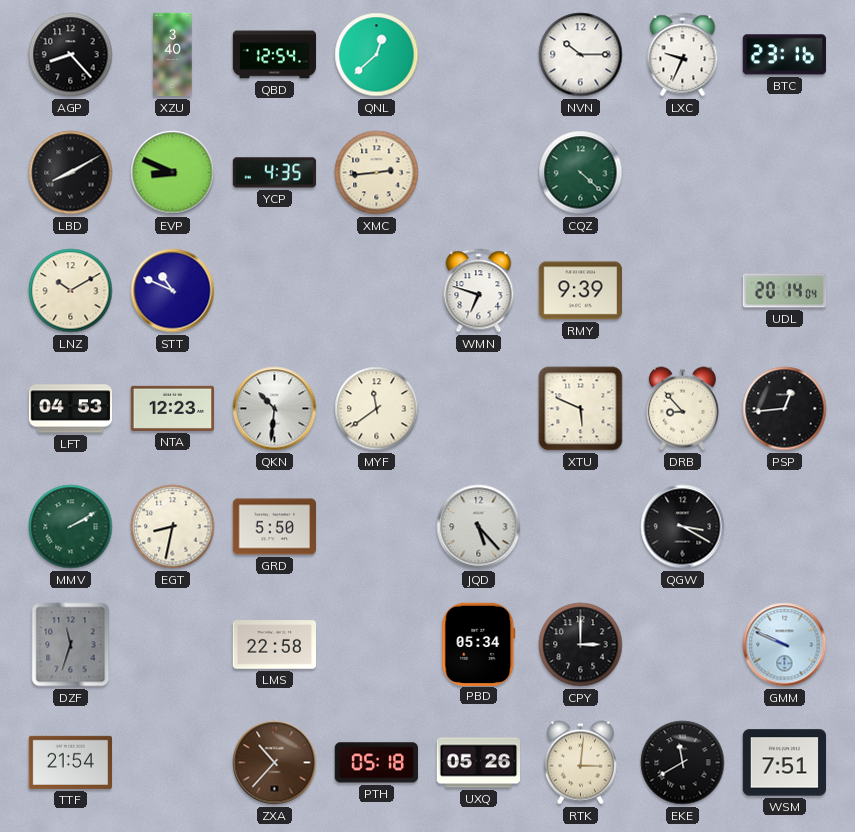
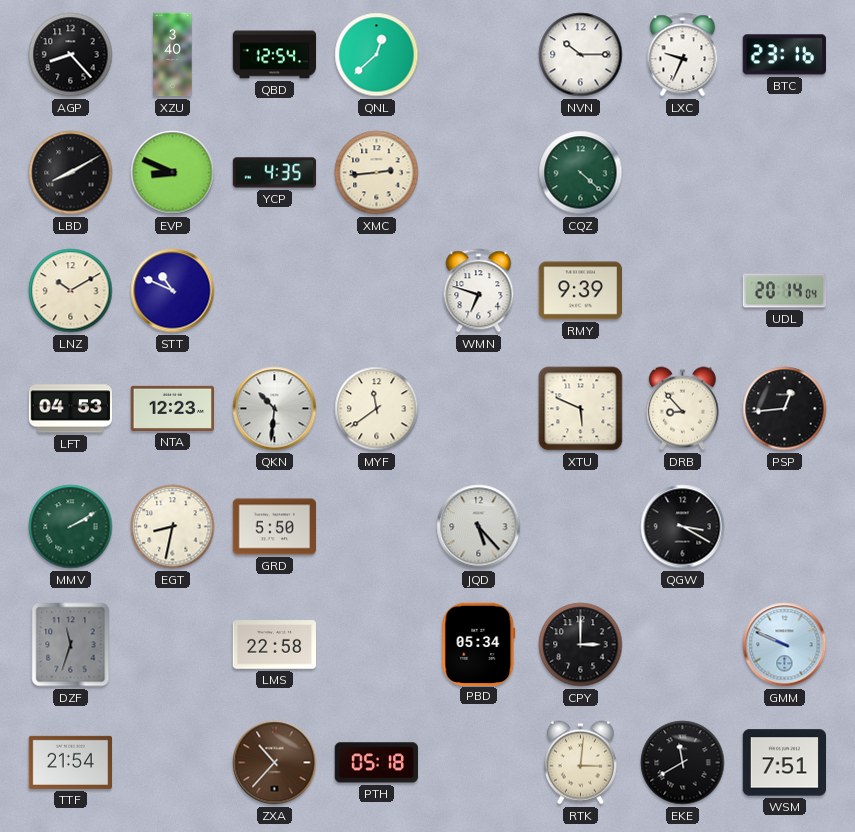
UXQ: 05:26 -> none (479, 763)
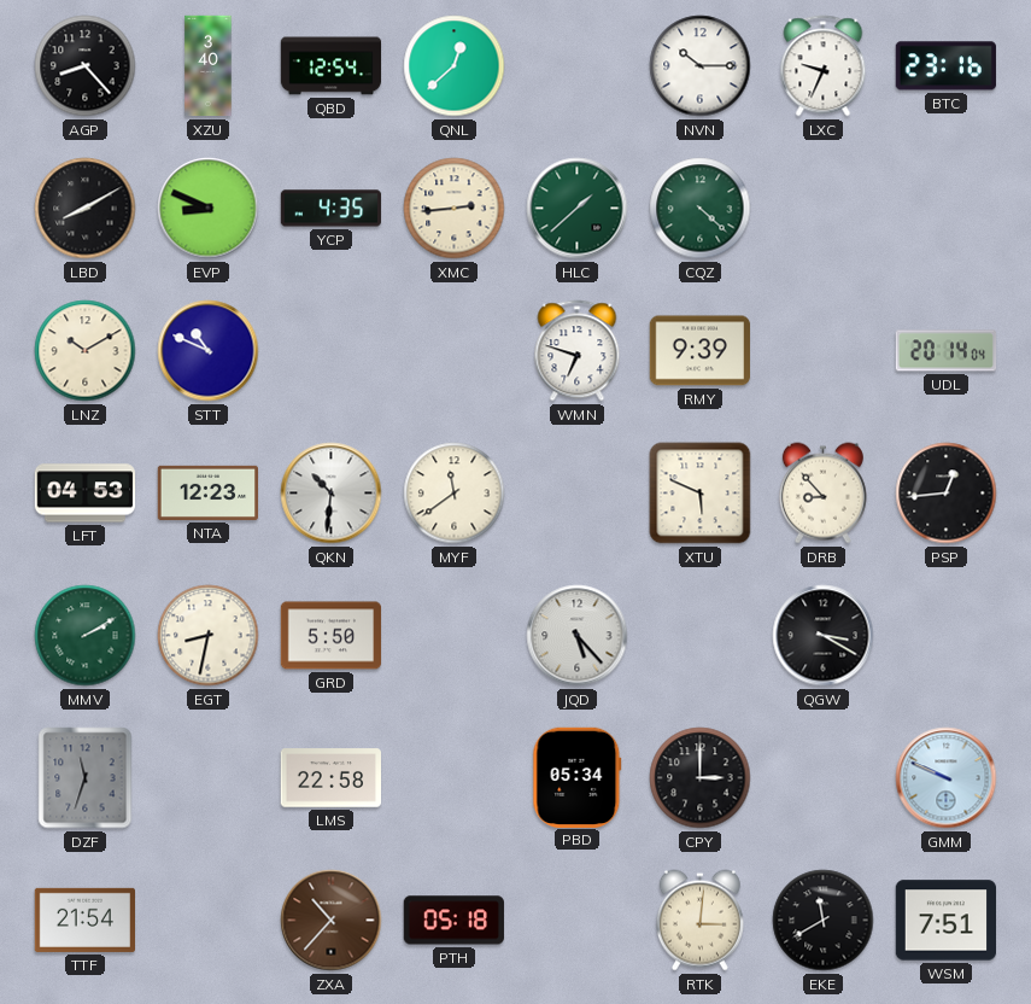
HLC: none -> 1:38 (578, 209)
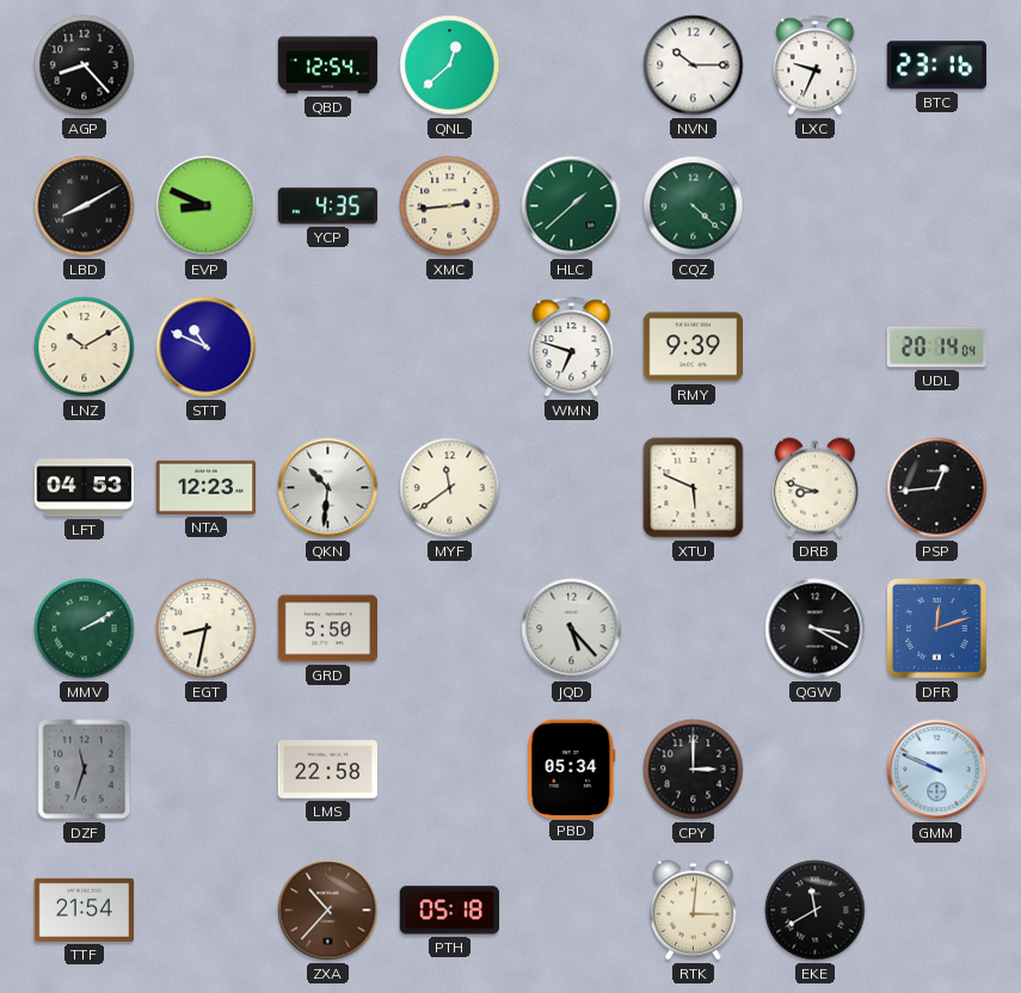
XZU: 3:40 -> none (209, 66)
DRB: 8:53 -> 8:48 (814, 488)
DFR: none -> 12:12 (937, 629)
WSM: 7:51 -> none (945, 921)
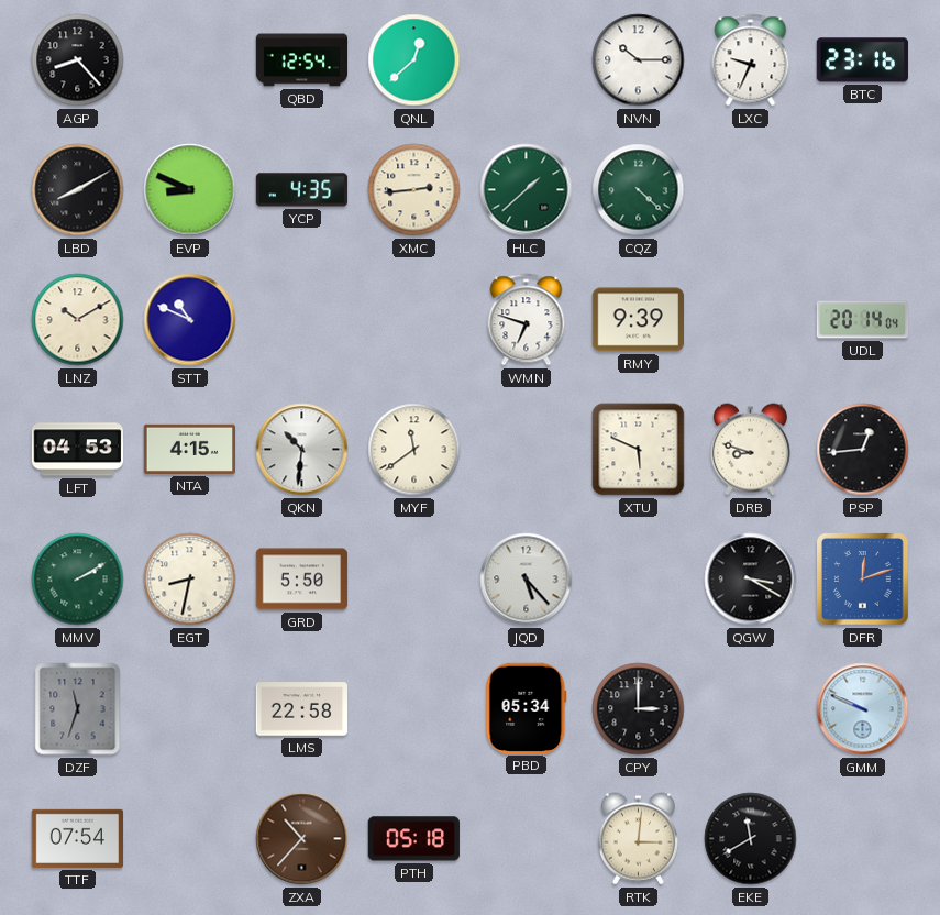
NTA: 12:23 -> 4:15 (190, 449)
TTF: 21:54 -> 07:54 (78, 838)
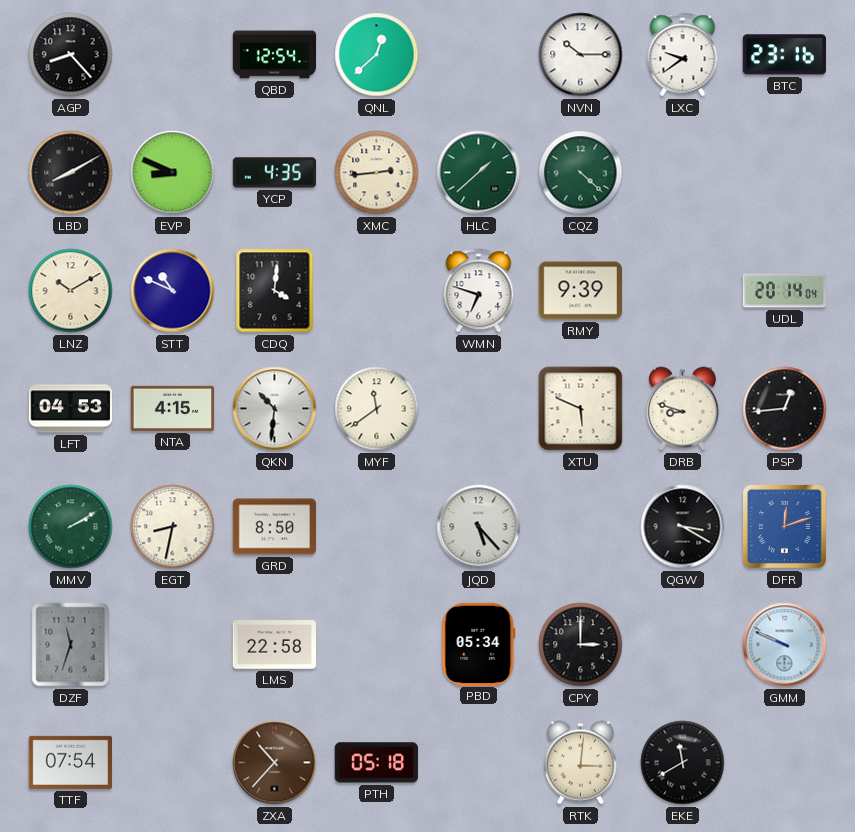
LXC: 9:34 -> 9:39 (683, 55)
CDQ: none -> 4:01 (275, 291)
GRD: 5:50 -> 8:50 (275, 527)
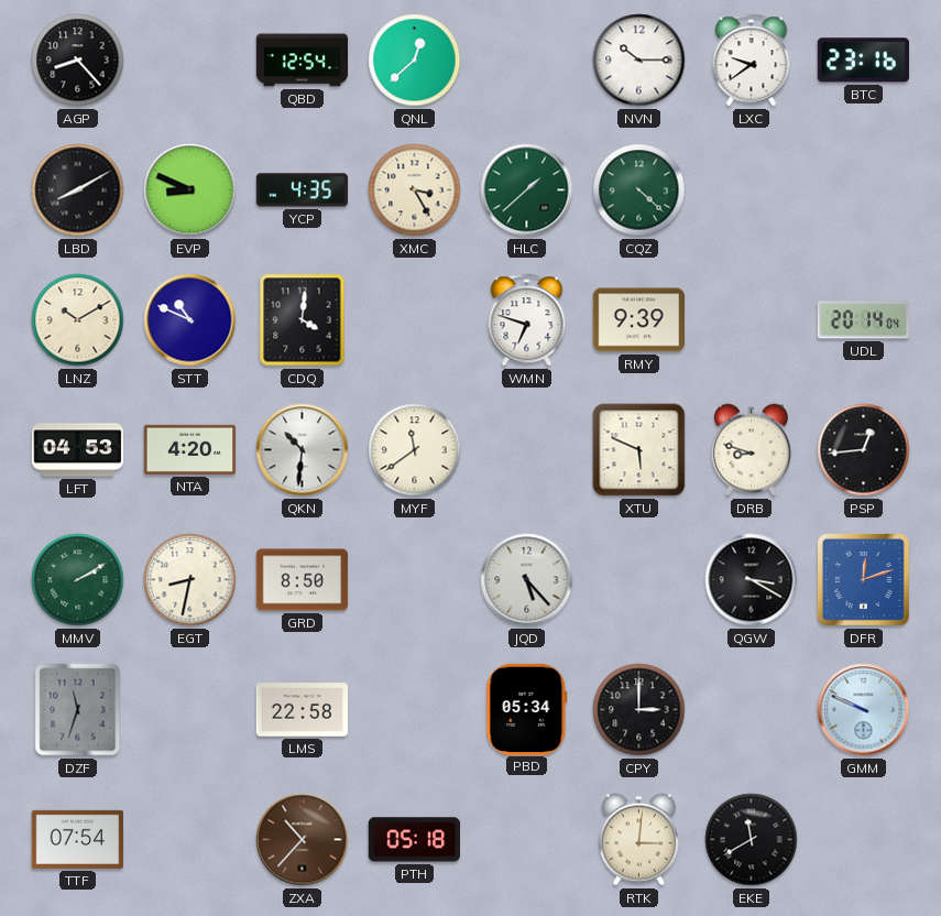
XMC: 2:44 -> 3:25 (415, 190)
NTA: 4:15 -> 4:20 (190, 449)
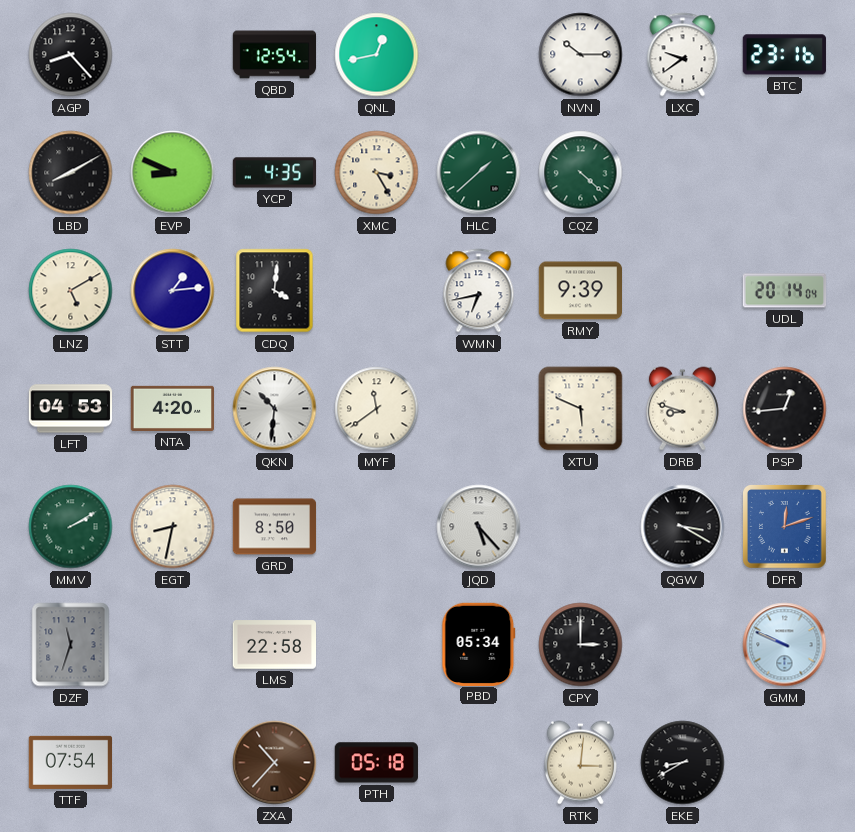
QNL: 12:38 -> 12:43 (377, 55)
LNZ: 10:10 -> 5:10 (71, 291)
STT: 10:49 -> 1:14 (173, 291)
WMN: 6:48 -> 6:43 (479, 291)
EKE: 11:40 -> 8:40 (683, 763)
